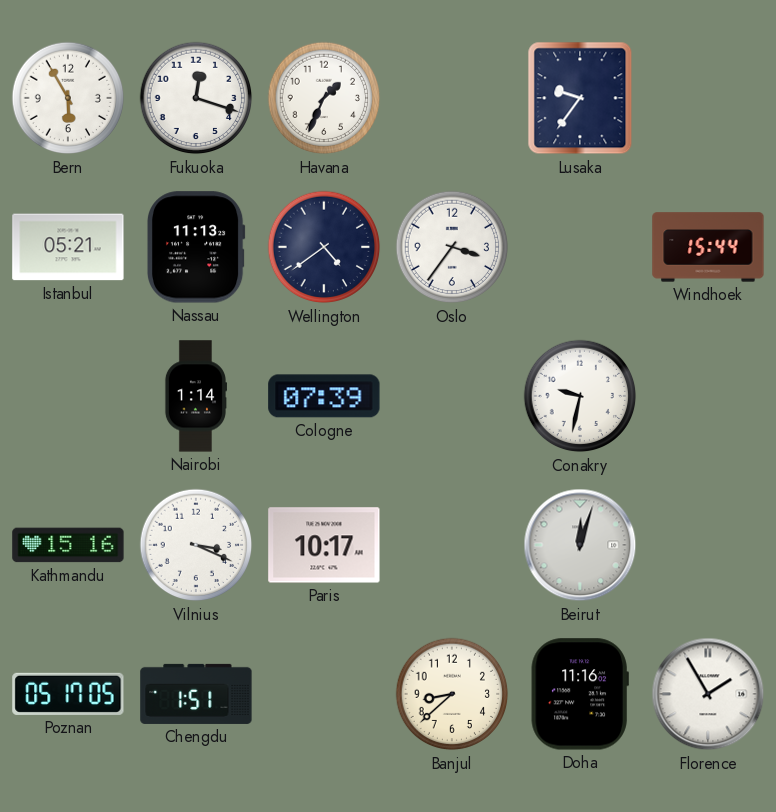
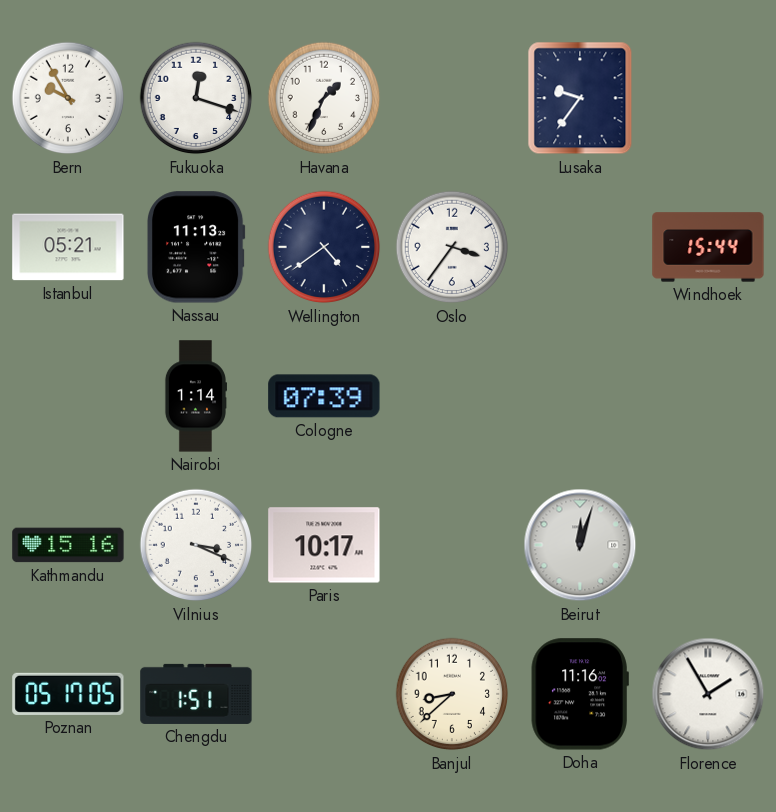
Bern: 5:55 -> 9:55 (68, 98)
Conakry: 9:32 -> none (580, 396)
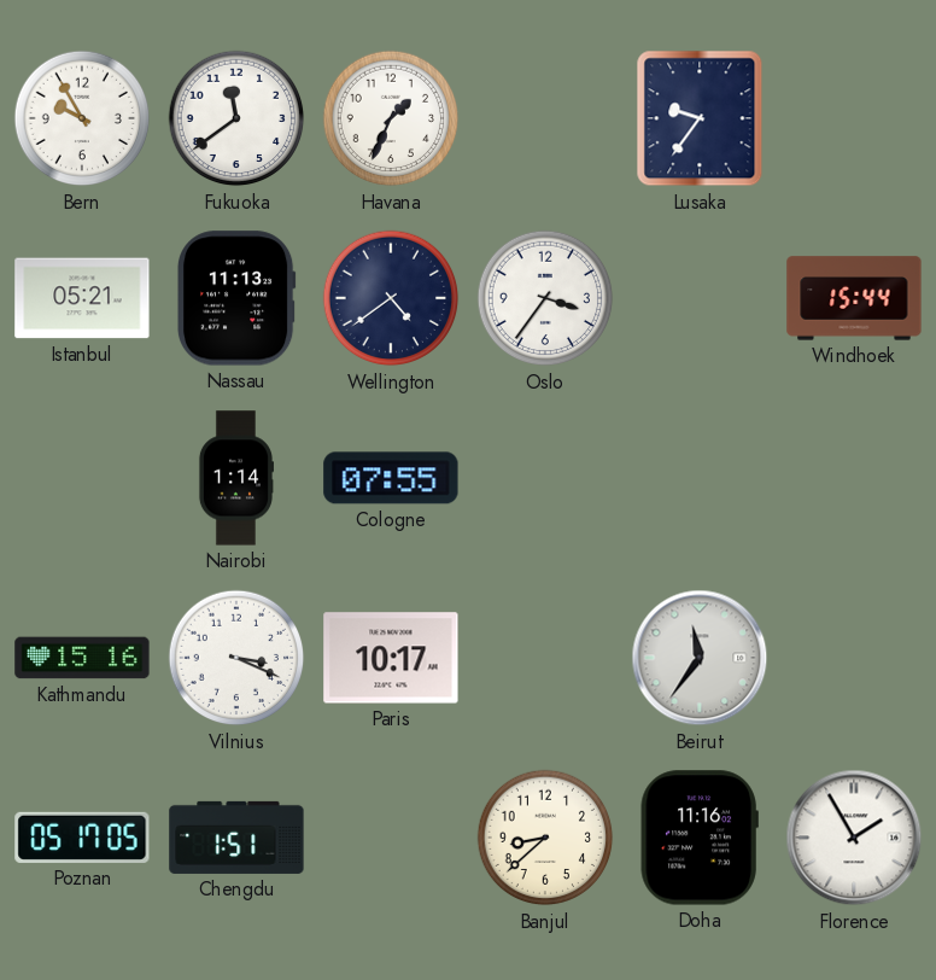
Fukuoka: 12:18 -> 11:39 (236, 118)
Cologne: 07:39 -> 07:55 (391, 478)
Beirut: 12:03 -> 11:36 (700, 658)
